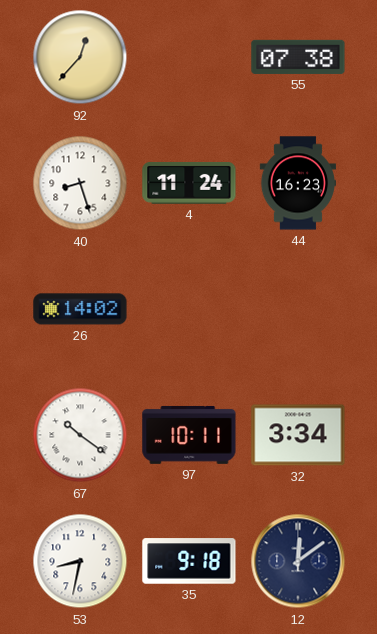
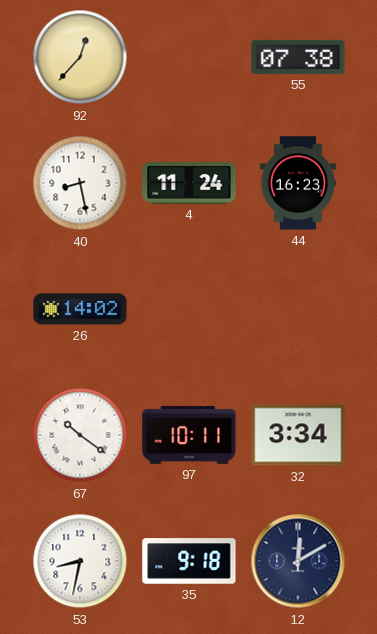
40: 8:27 -> 8:28 (80, 183)
12: 12:09 -> 12:10 (298, 561)
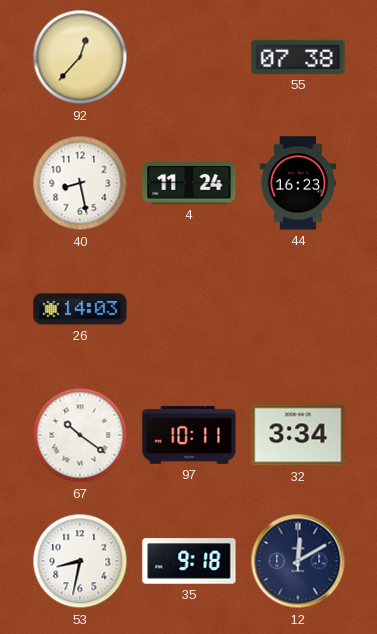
26: 14:02 -> 14:03 (80, 309)
